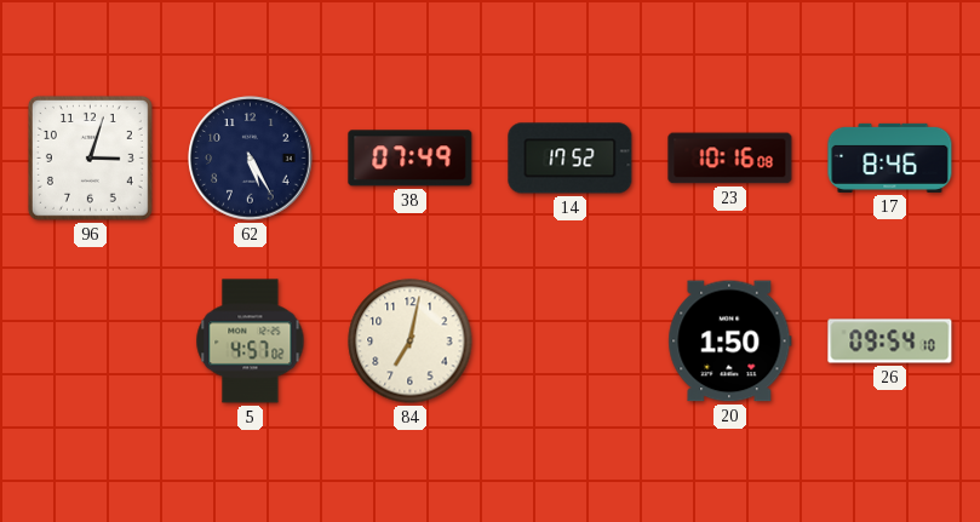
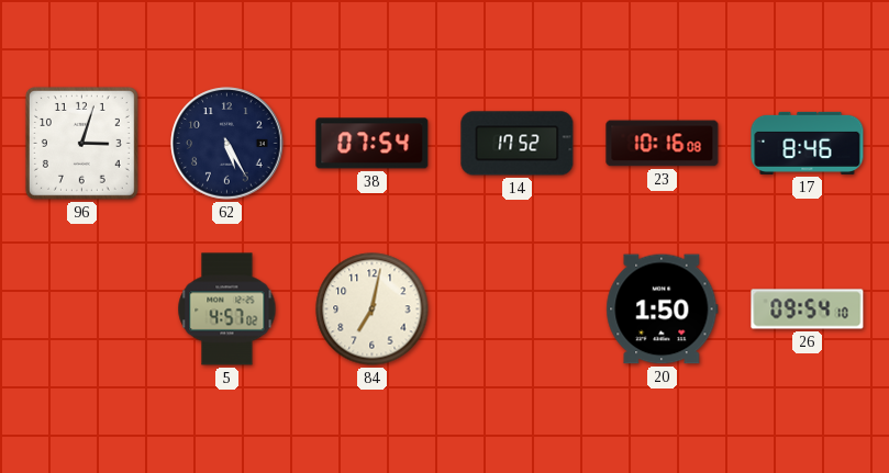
38: 07:49 -> 07:54 (373, 144)
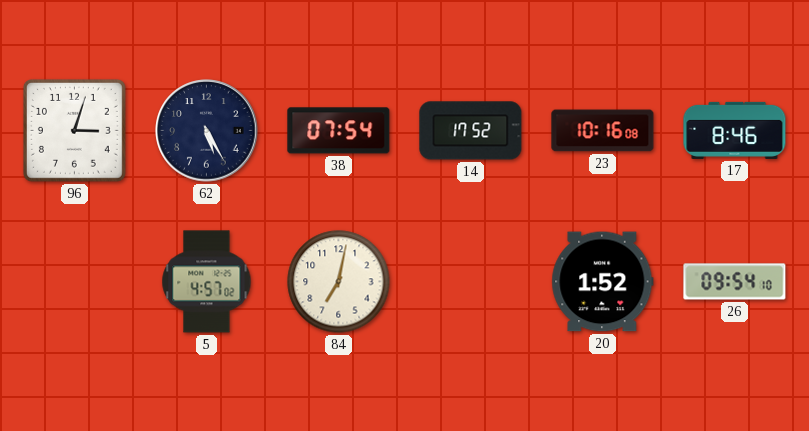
20: 1:50 -> 1:52 (603, 282)
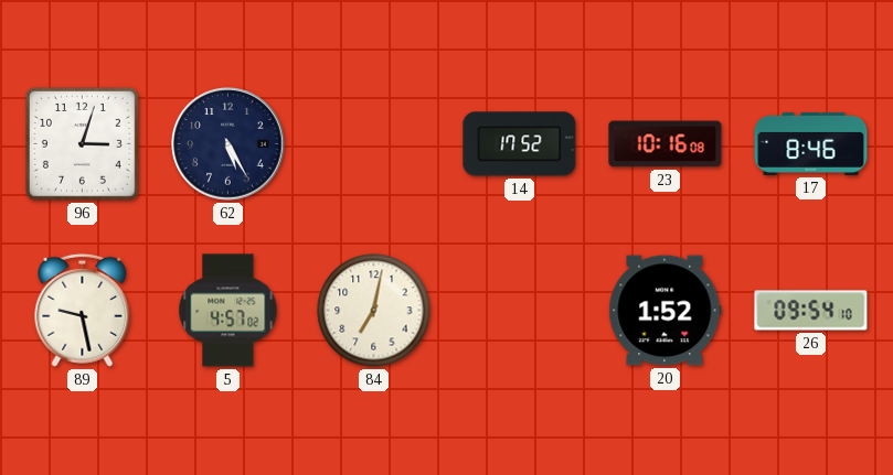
38: 07:54 -> none (339, 131)
89: none -> 9:28 (83, 310)
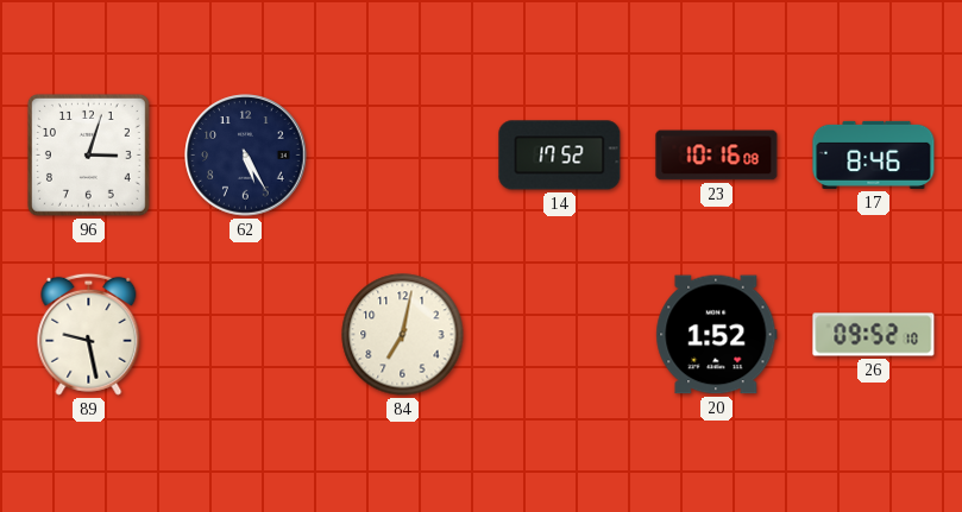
5: 4:57 -> none (228, 311)
26: 09:54 -> 09:52 (874, 335)
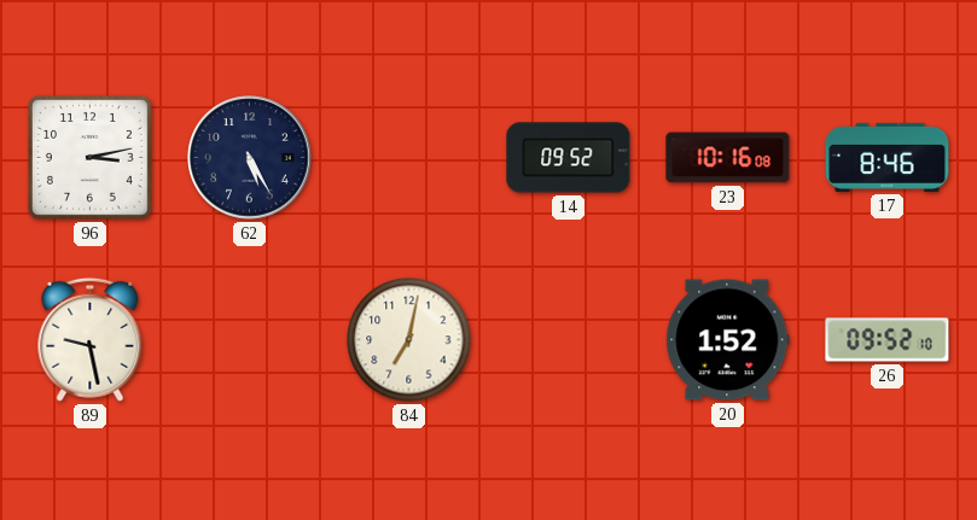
96: 3:03 -> 3:13 (89, 157)
14: 17:52 -> 09:52 (569, 158)
